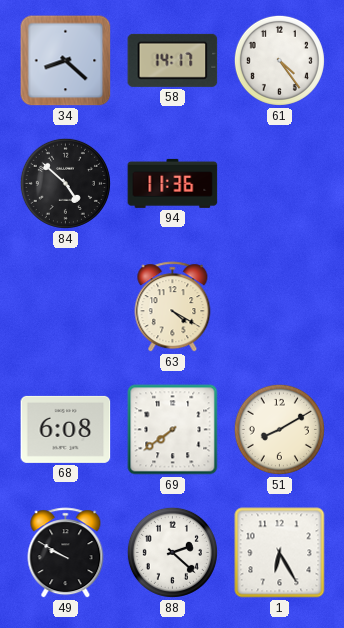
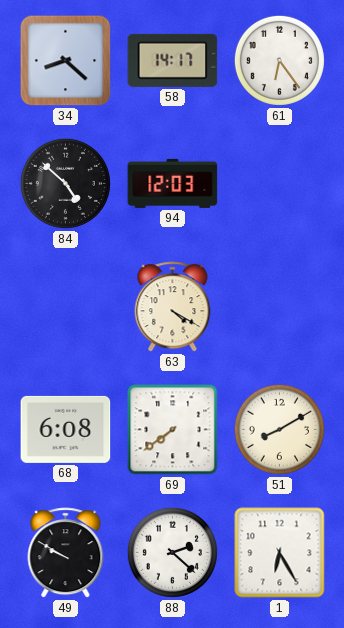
61: 4:24 -> 6:24 (279, 60)
94: 11:36 -> 12:03 (173, 183)
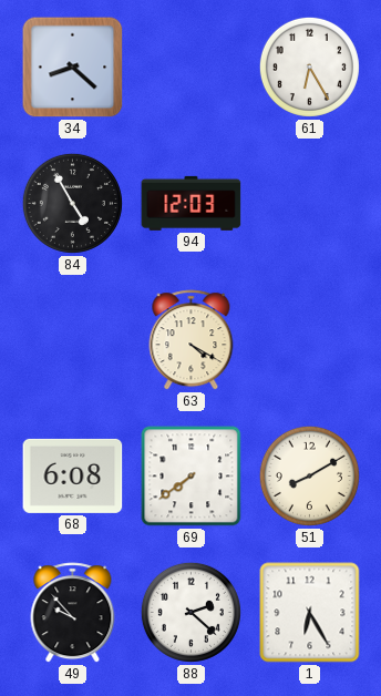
58: 14:17 -> none (173, 60)
61: 6:24 -> 6:25 (309, 66)
84: 4:52 -> 4:55 (72, 203)
49: 9:50 -> 9:53 (73, 613)
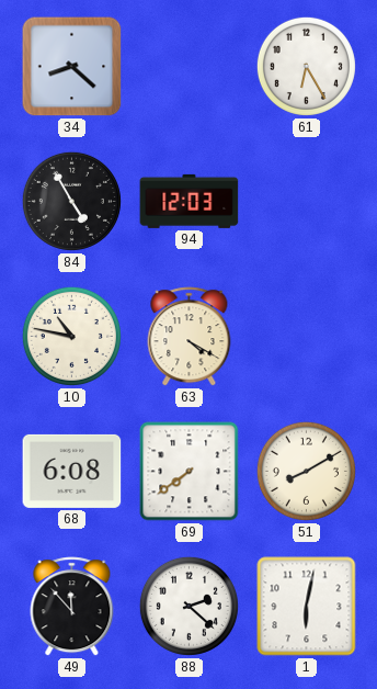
10: none -> 10:47 (71, 336)
49: 9:53 -> 11:53 (72, 607)
1: 6:25 -> 6:02 (307, 607)
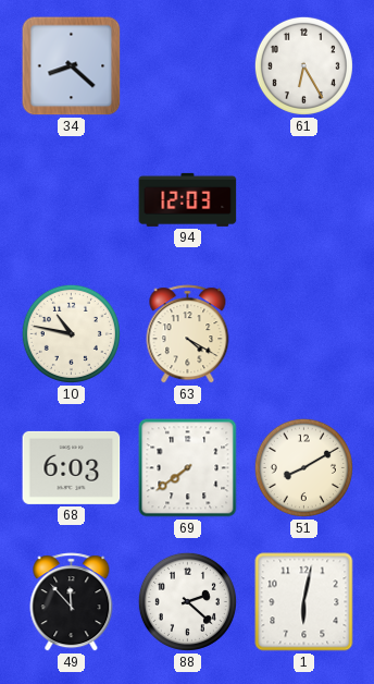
84: 4:55 -> none (71, 201)
68: 6:08 -> 6:03 (72, 467)
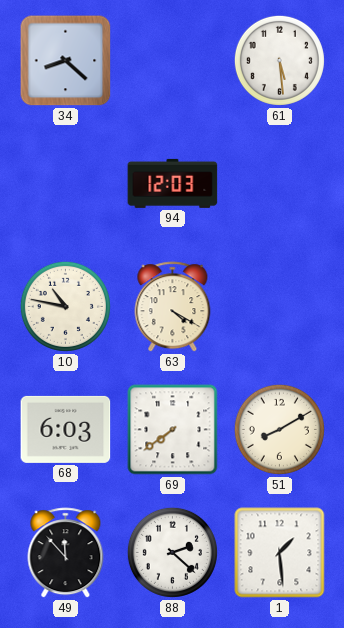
61: 6:25 -> 5:29 (279, 60)
1: 6:02 -> 1:29 (280, 553)
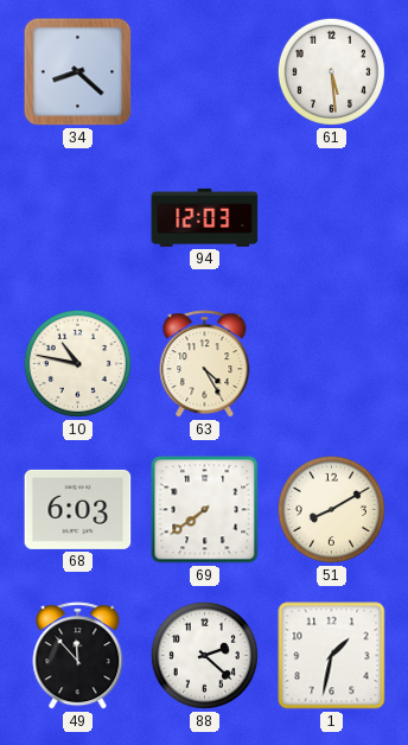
63: 4:20 -> 4:25 (205, 364)
1: 1:29 -> 1:32 (332, 656)
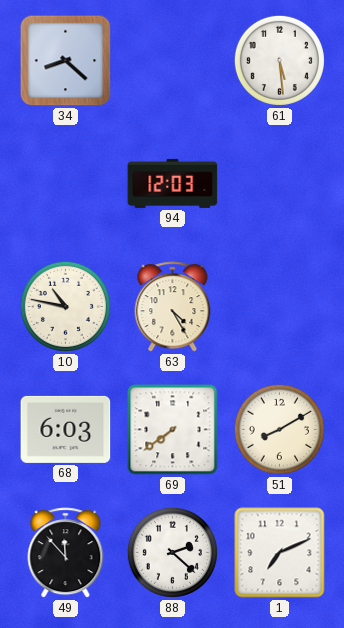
1: 1:32 -> 7:11 (280, 553)
